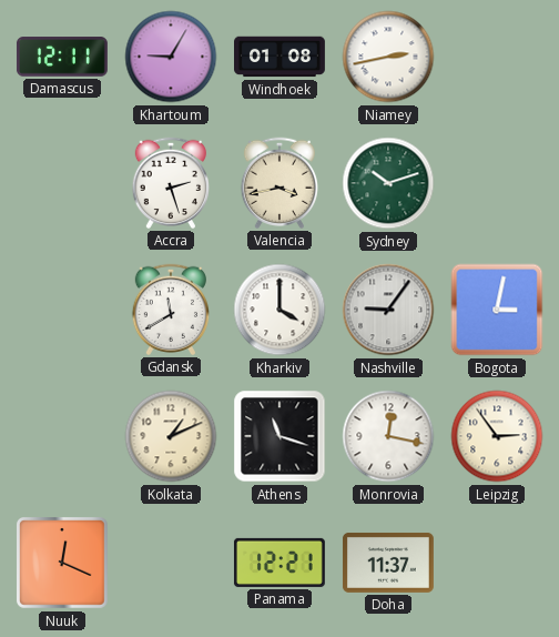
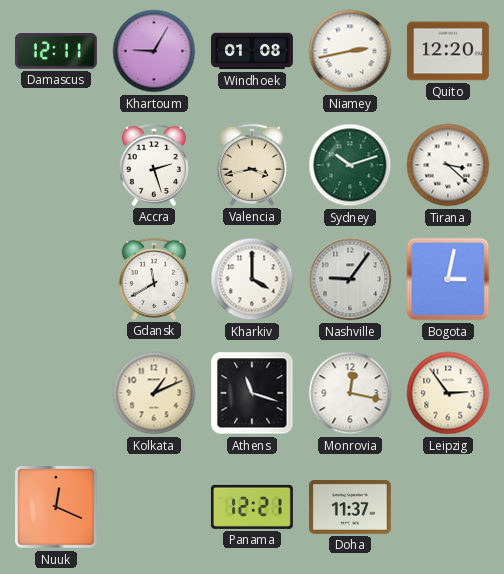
Quito: none -> 12:20 (448, 51)
Tirana: none -> 3:22 (448, 165)
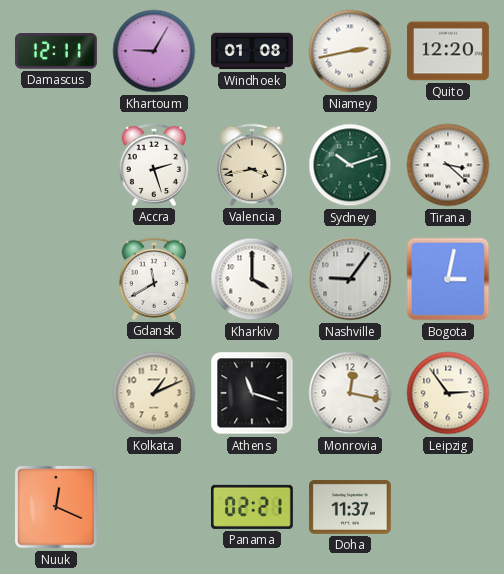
Panama: 12:21 -> 02:21 (252, 507)
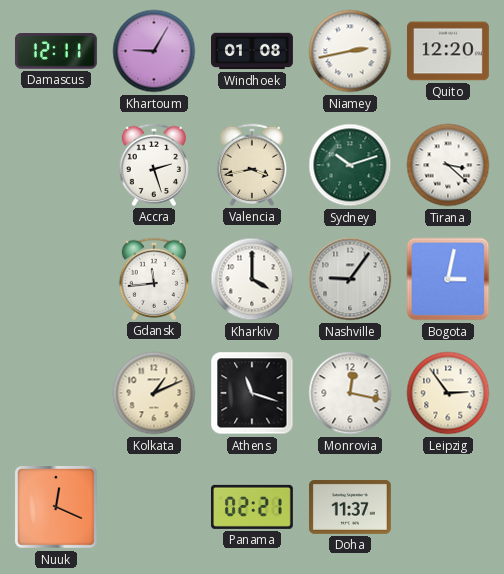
Gdansk: 11:40 -> 11:44 (153, 279)
